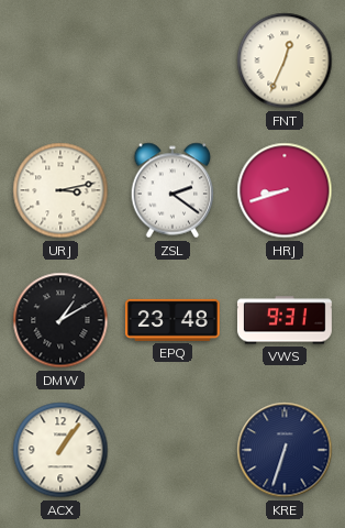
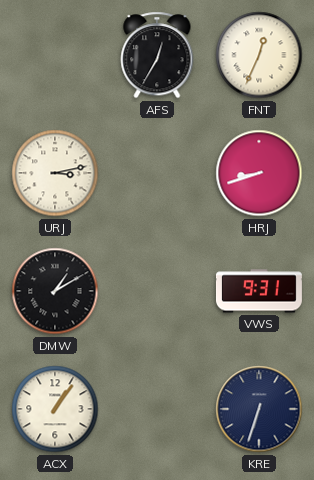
AFS: none -> 12:35 (157, 55)
ZSL: 2:21 -> none (172, 190)
EPQ: 23:48 -> none (172, 320)
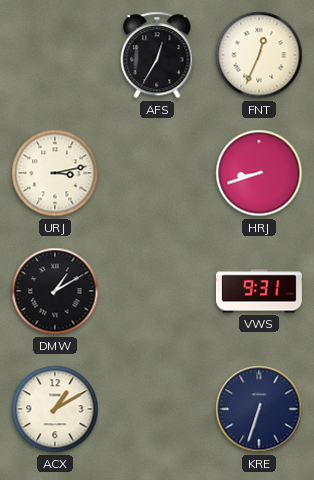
ACX: 1:06 -> 1:10 (55, 409)
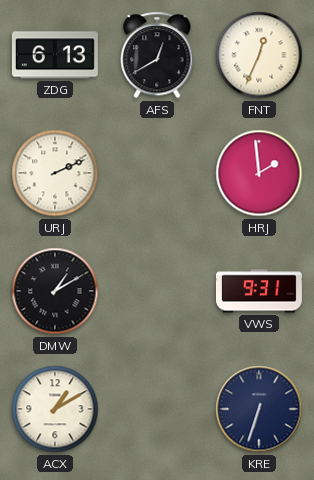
ZDG: none -> 6:13 (55, 55)
AFS: 12:35 -> 12:40 (157, 55)
URJ: 3:13 -> 2:11 (55, 173)
HRJ: 8:42 -> 1:59 (259, 173)
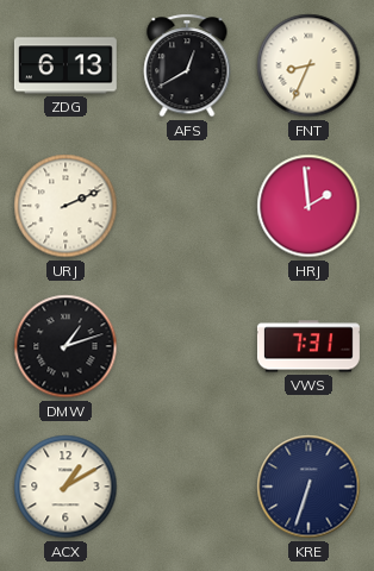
FNT: 12:34 -> 8:34 (308, 65)
DMW: 1:10 -> 1:12 (66, 346)
VWS: 9:31 -> 7:31 (308, 346)
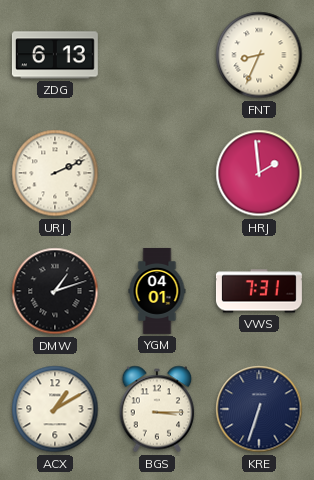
AFS: 12:40 -> none (187, 65)
YGM: none -> 04:01 (157, 291)
BGS: none -> 3:15 (157, 409)
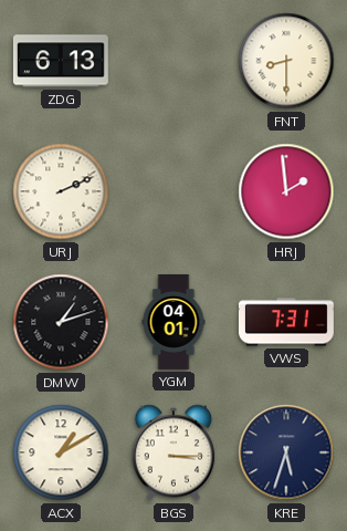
FNT: 8:34 -> 8:30 (286, 61)
KRE: 6:33 -> 5:33 (286, 452)
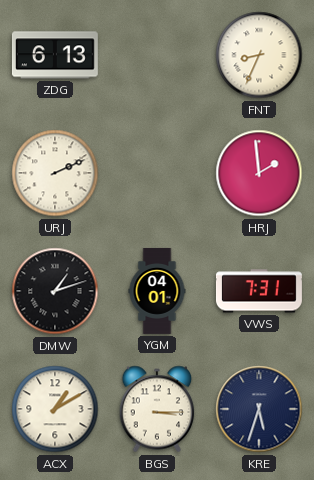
FNT: 8:30 -> 8:34 (259, 55)
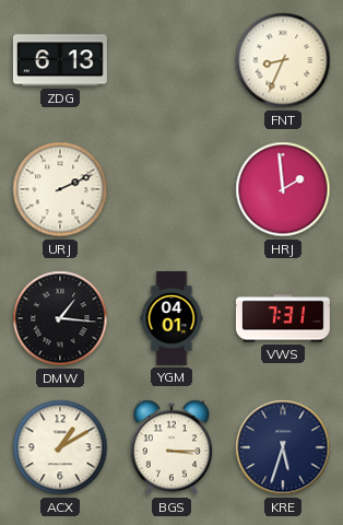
DMW: 1:12 -> 1:16 (60, 318)
